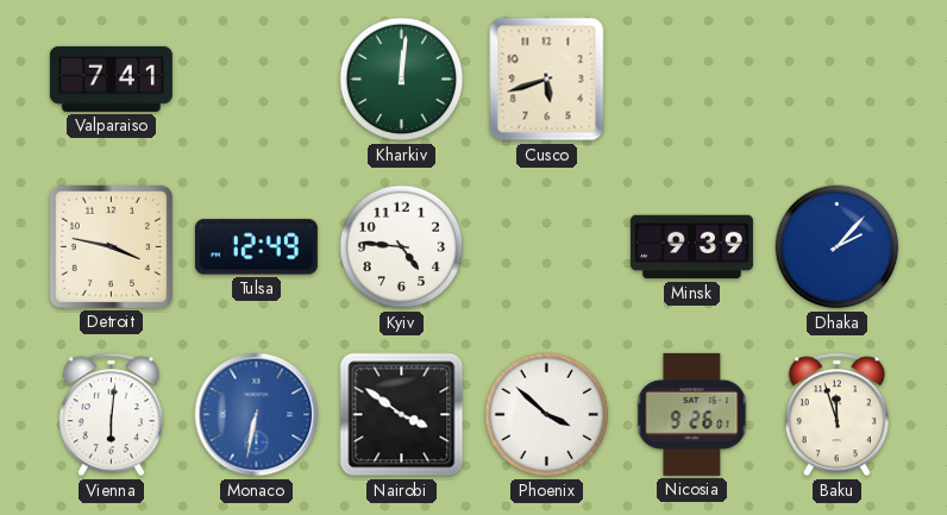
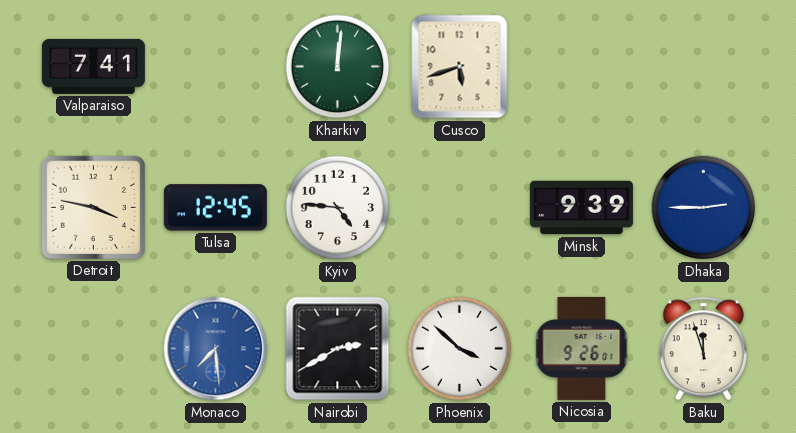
Tulsa: 12:49 -> 12:45 (215, 208)
Dhaka: 2:07 -> 2:45 (704, 208)
Vienna: 6:01 -> none (111, 415)
Monaco: 6:32 -> 7:29 (216, 349)
Nairobi: 3:51 -> 2:40 (338, 349)
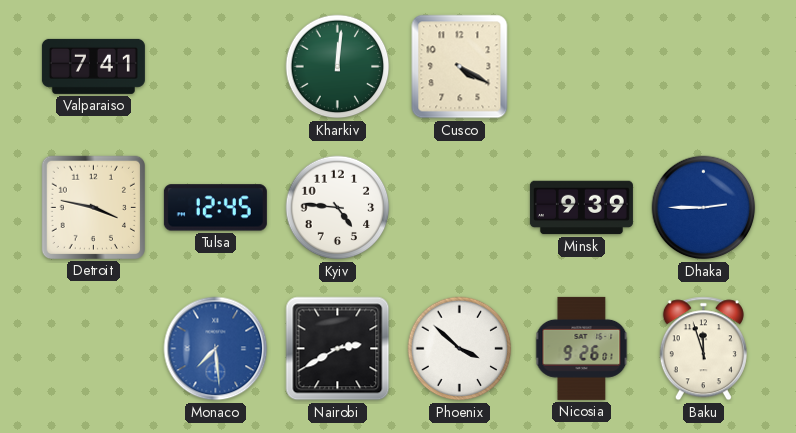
Cusco: 5:42 -> 4:20 (460, 67)
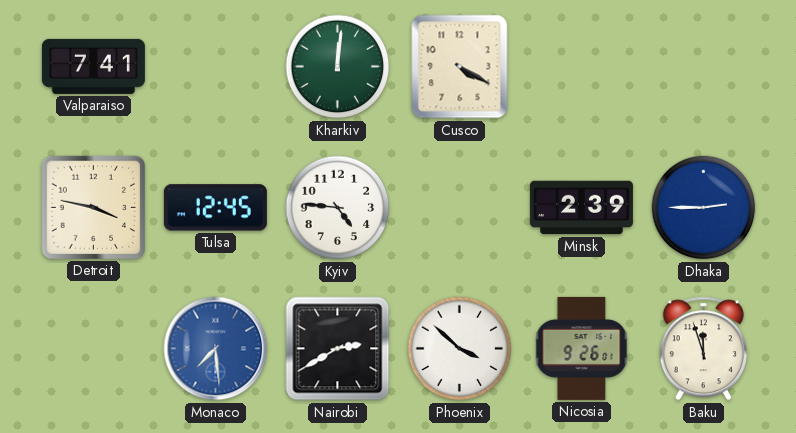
Minsk: 9:39 -> 2:39 (581, 208)
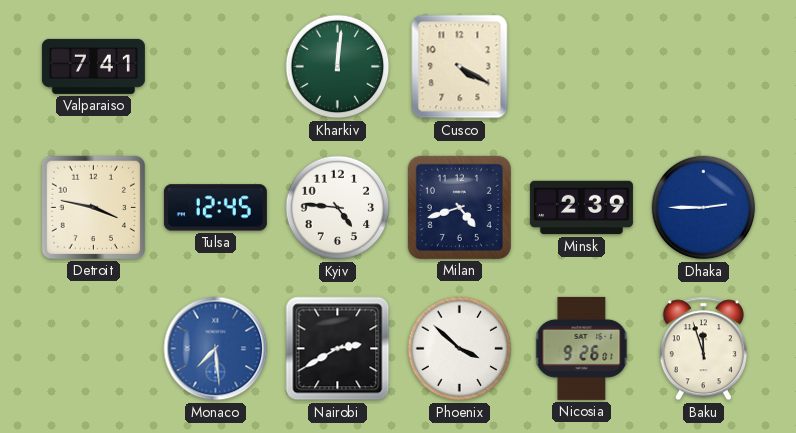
Milan: none -> 4:42 (459, 207)
